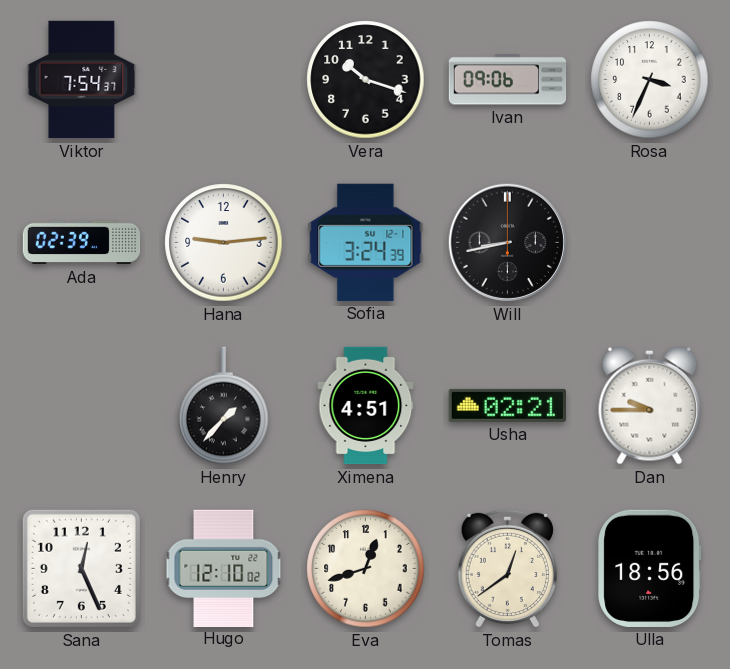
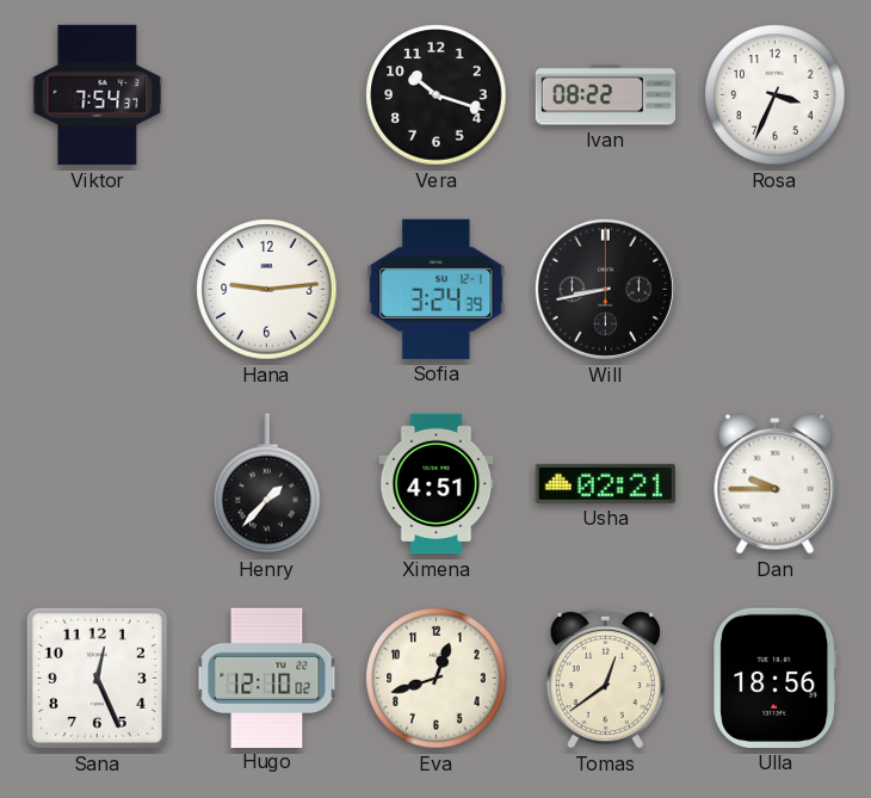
Ivan: 09:06 -> 08:22 (606, 95)
Ada: 02:39 -> none (82, 243)
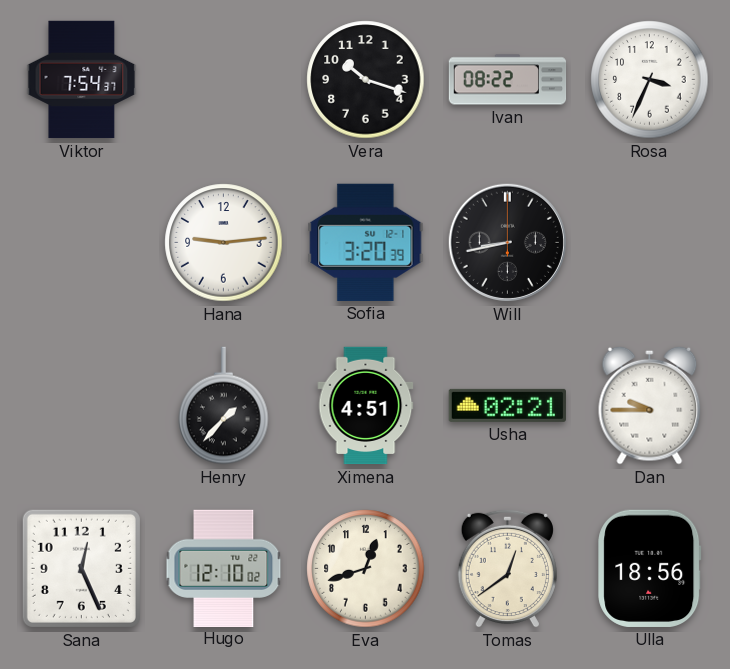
Sofia: 3:24 -> 3:20 (366, 242)
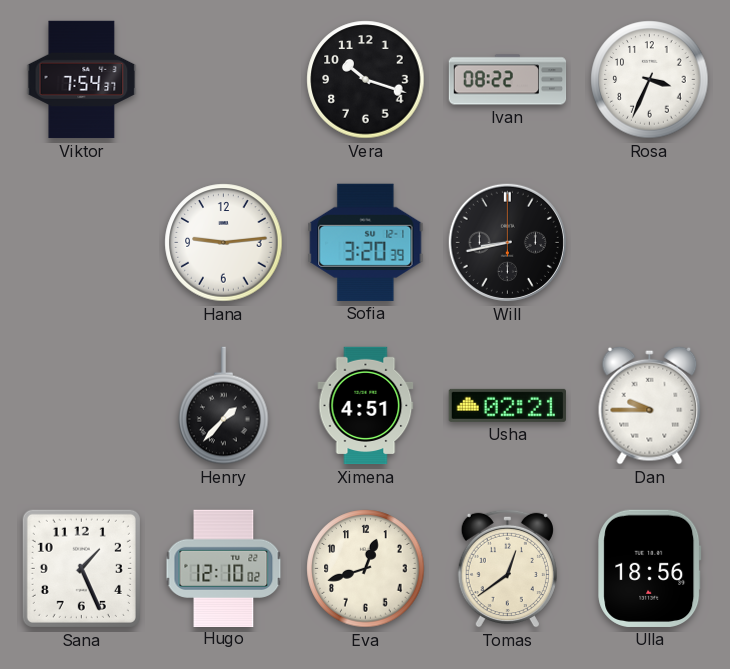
Sana: 12:26 -> 1:26 (81, 568)
